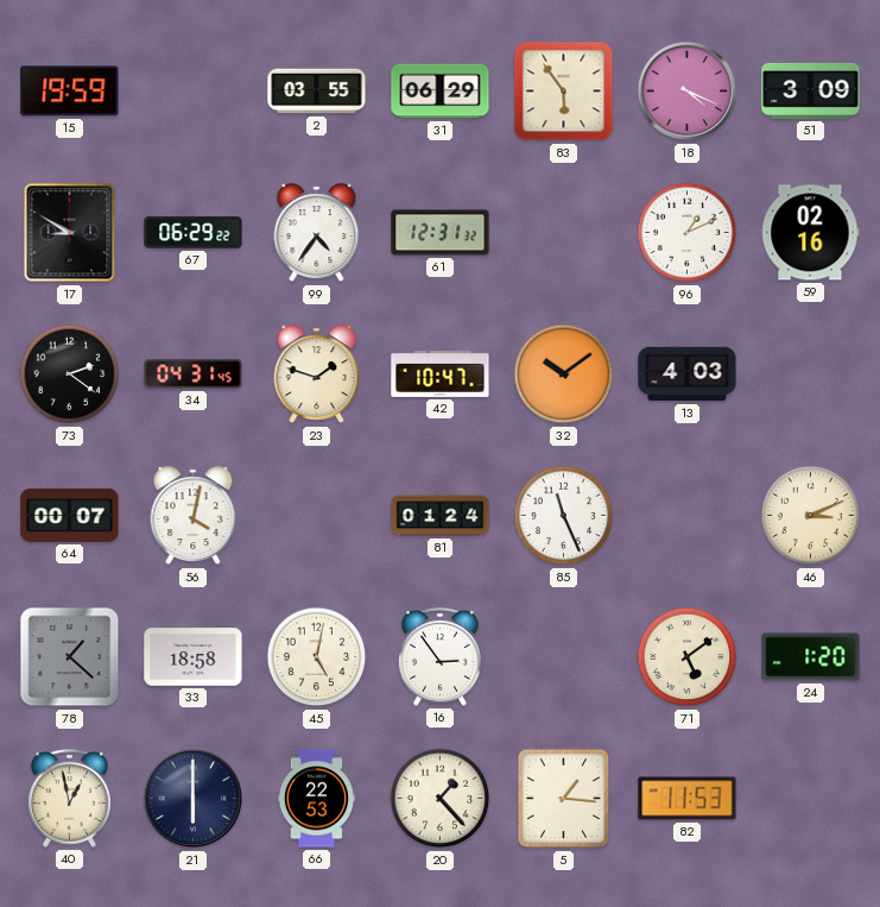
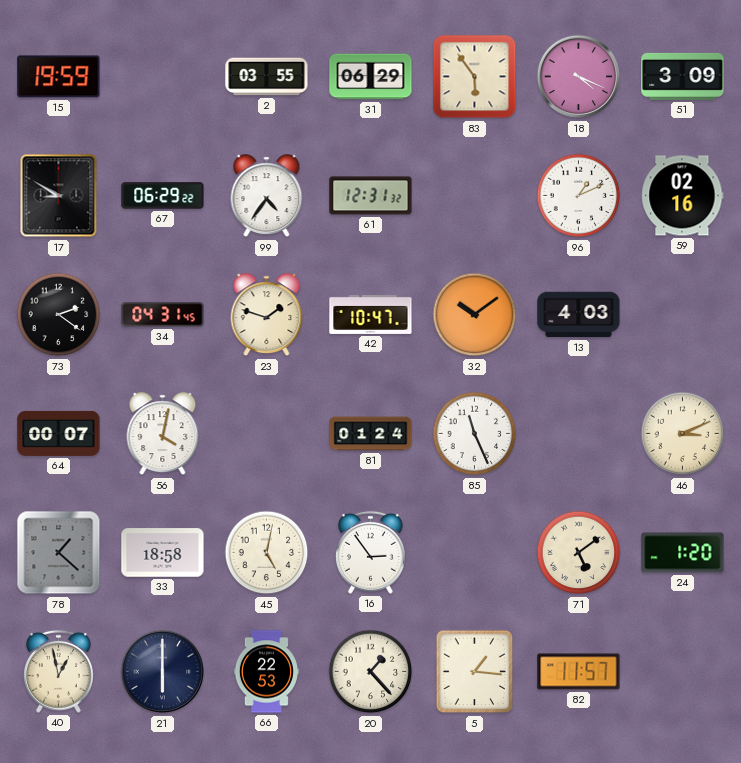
82: 11:53 -> 11:57 (579, 672)
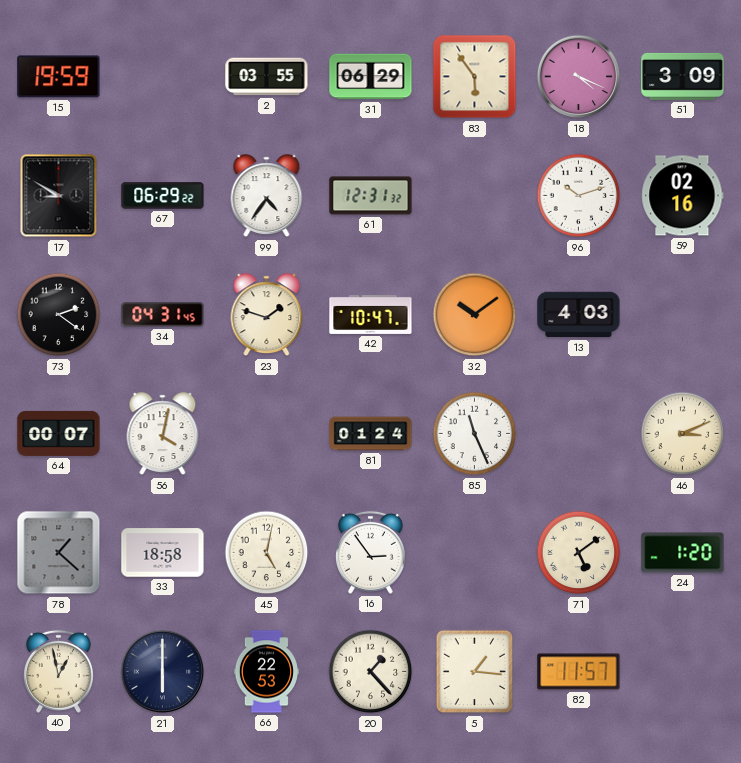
96: 1:11 -> 10:12 (579, 196)
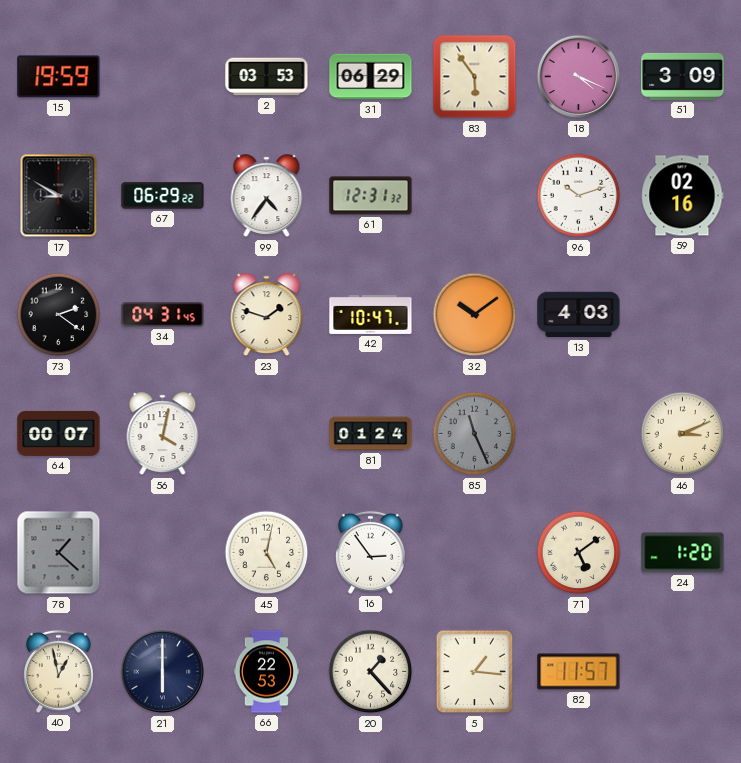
2: 03:55 -> 03:53 (267, 77)
85 dial: white -> grey (475, 434)
33: 18:58 -> none (163, 553)
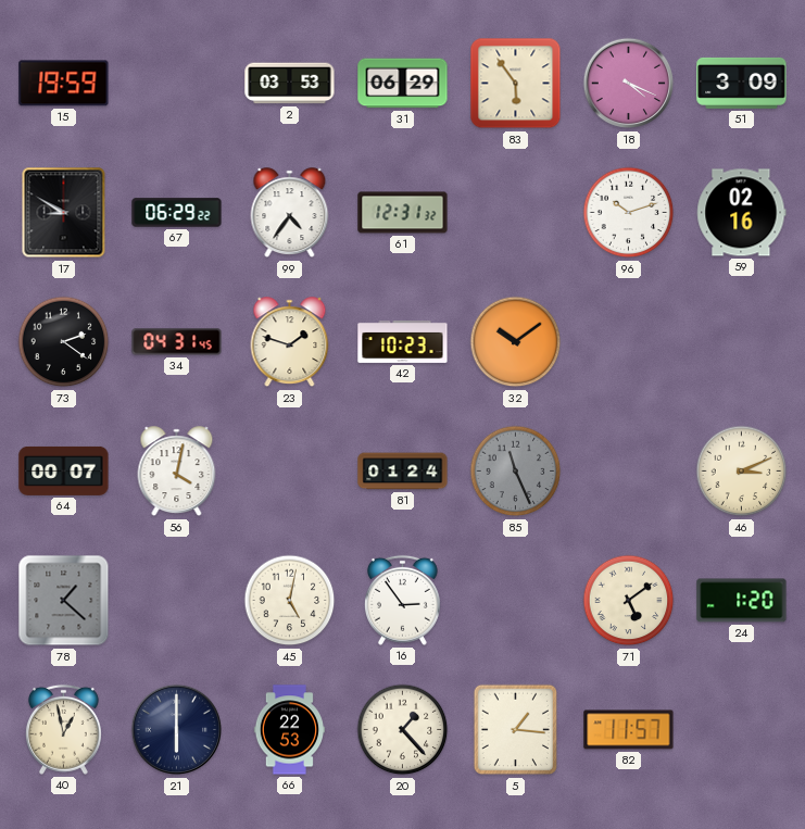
42: 10:47 -> 10:23 (403, 341)
13: 4:03 -> none (579, 315)
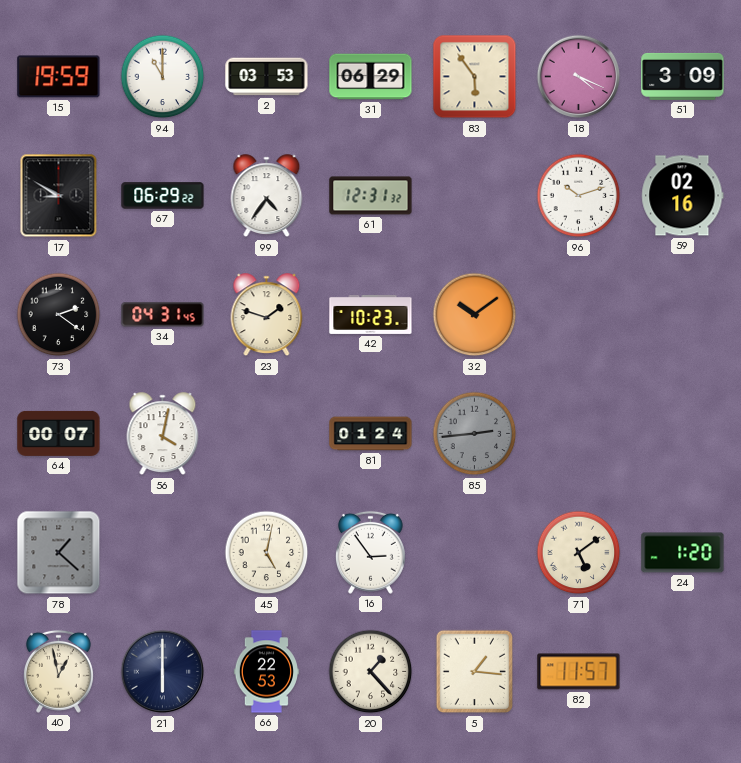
94: none -> 11:00 (163, 77)
85: 11:26 -> 2:44 (475, 434)
46: 3:11 -> none (742, 472)
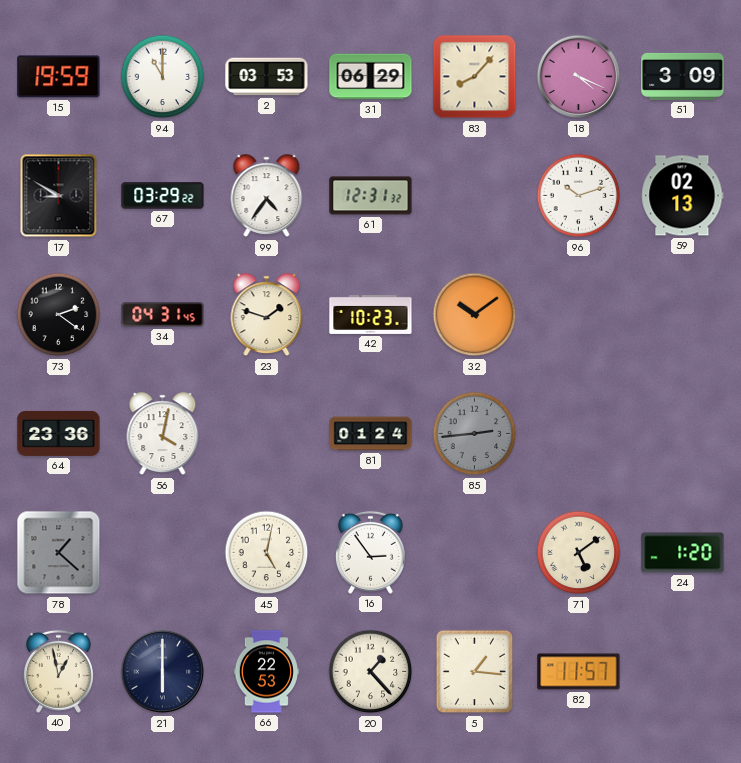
83: 5:54 -> 8:07 (475, 77)
67: 06:29 -> 03:29 (163, 196)
59: 02:16 -> 02:13 (683, 196)
64: 00:07 -> 23:36 (59, 433)
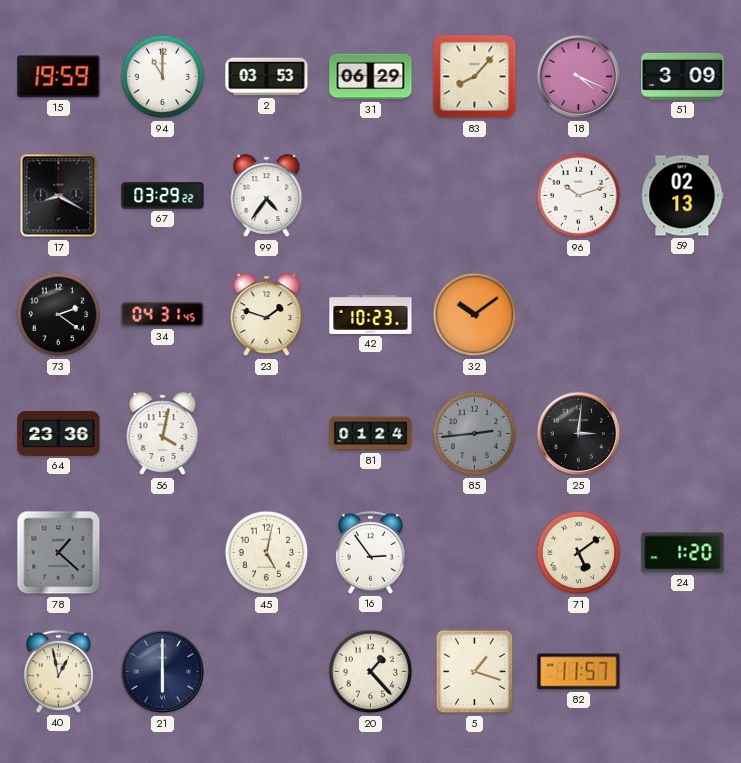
17: 8:50 -> 8:20 (59, 196)
61: 12:31 -> none (371, 196)
25: none -> 3:01 (579, 434)
66: 22:53 -> none (266, 672)
5: 1:16 -> 1:18 (474, 672)
